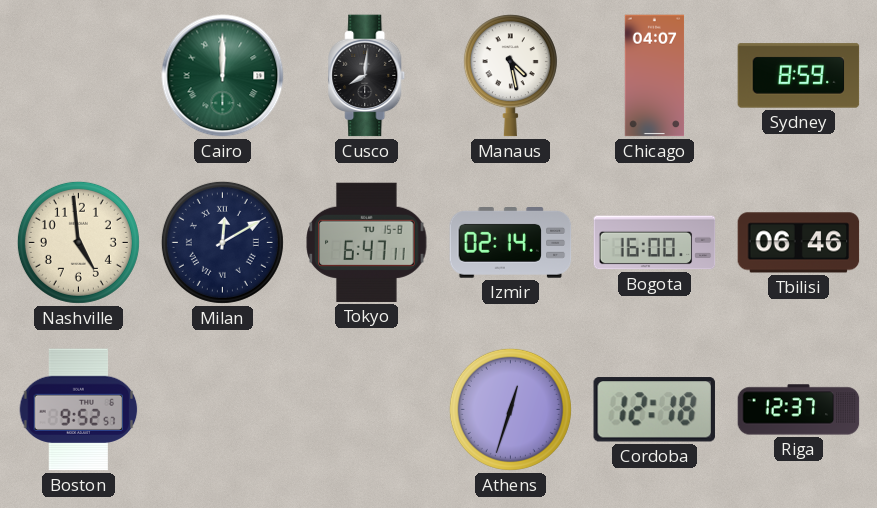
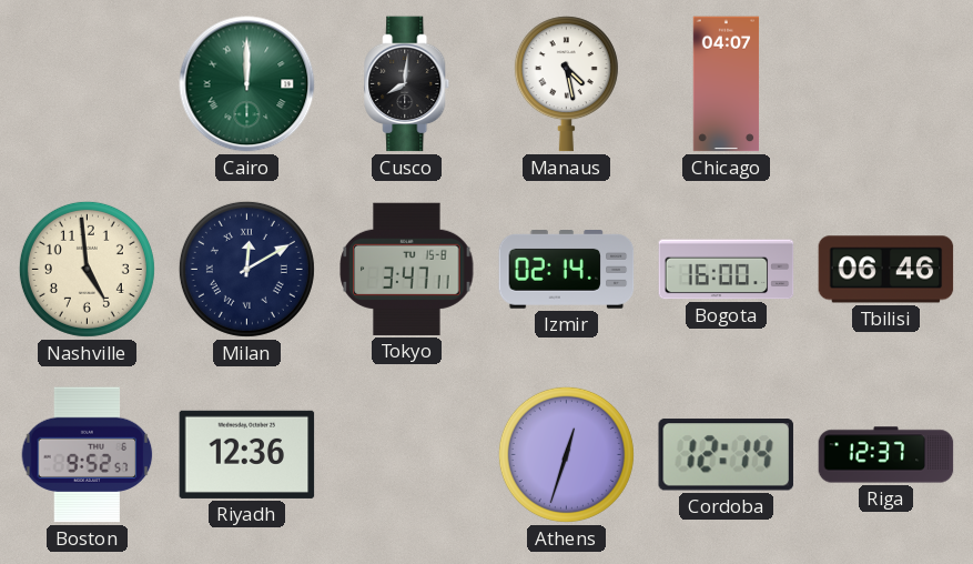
Sydney: 8:59 -> none (799, 76)
Tokyo: 6:47 -> 3:47 (407, 269)
Riyadh: none -> 12:36 (247, 454)
Cordoba: 12:18 -> 12:14 (726, 455)
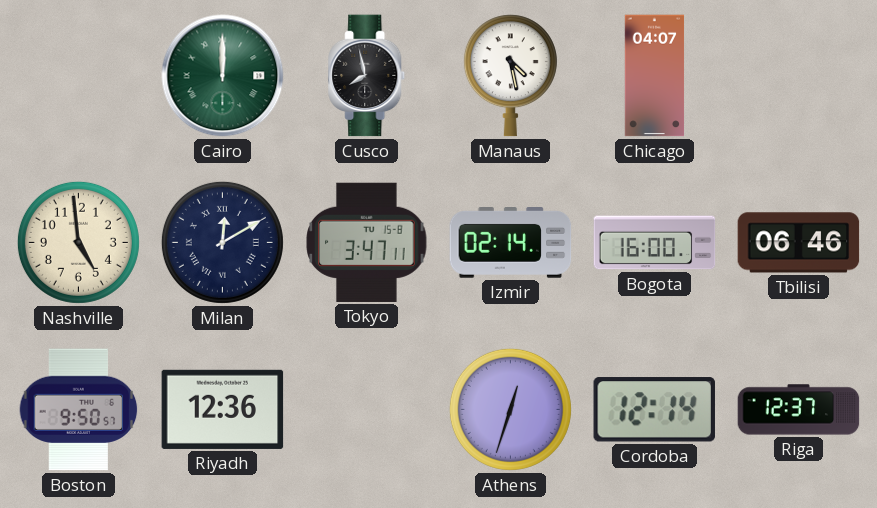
Cusco: 8:01 -> 7:58 (367, 76)
Boston: 9:52 -> 9:50 (79, 410)
